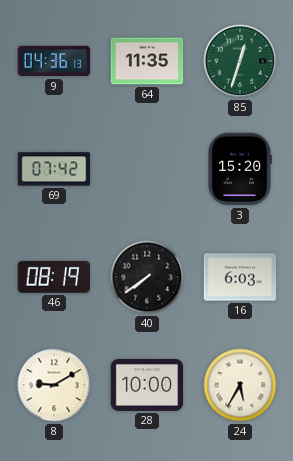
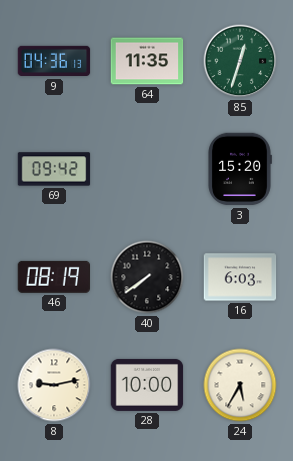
69: 07:42 -> 09:42 (54, 169)
8: 9:10 -> 9:13 (54, 385)
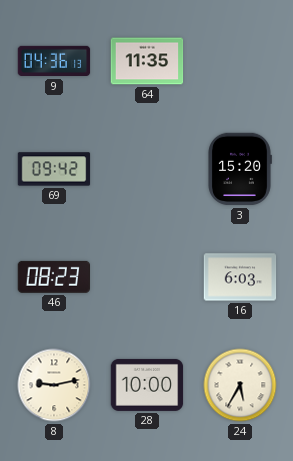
85: 12:33 -> none (240, 61)
46: 08:19 -> 08:23 (53, 277)
40: 7:39 -> none (147, 277)
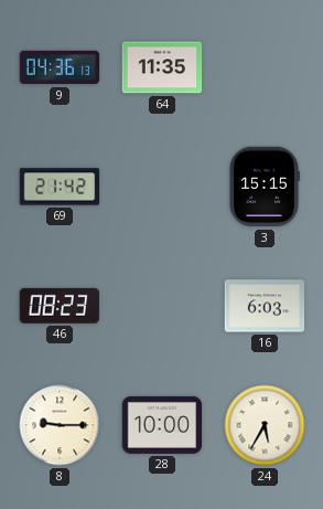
69: 09:42 -> 21:42 (60, 187)
3: 15:20 -> 15:15 (265, 187)
8: 9:13 -> 9:15 (60, 425)
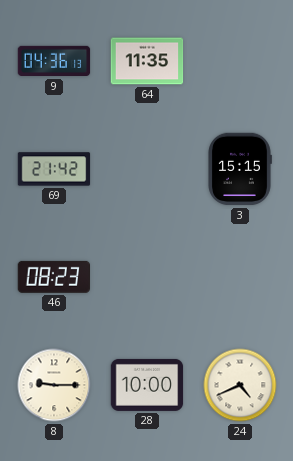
16: 6:03 -> none (265, 306)
24: 5:35 -> 4:41 (240, 385)
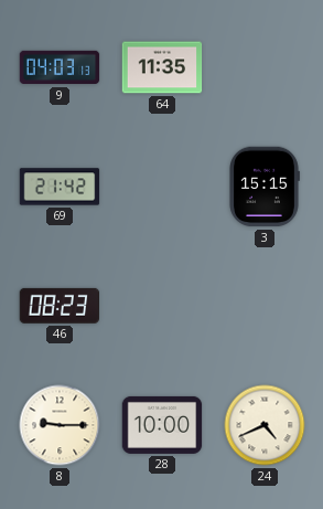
9: 04:36 -> 04:03 (60, 67)
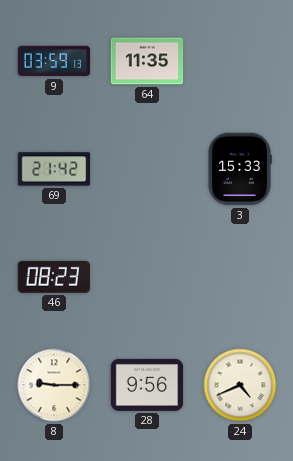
9: 04:03 -> 03:59 (54, 61)
3: 15:15 -> 15:33 (240, 169)
28: 10:00 -> 9:56 (147, 385)
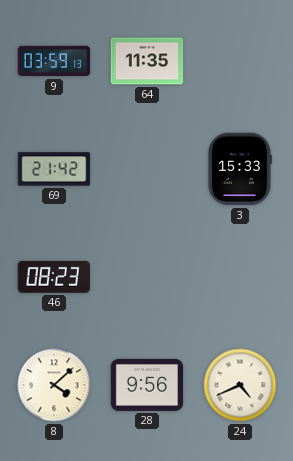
8: 9:15 -> 4:08 (54, 385)
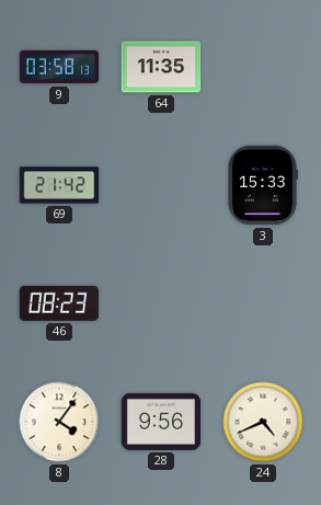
9: 03:59 -> 03:58 (59, 67)
8: 4:08 -> 4:06 (59, 422)
